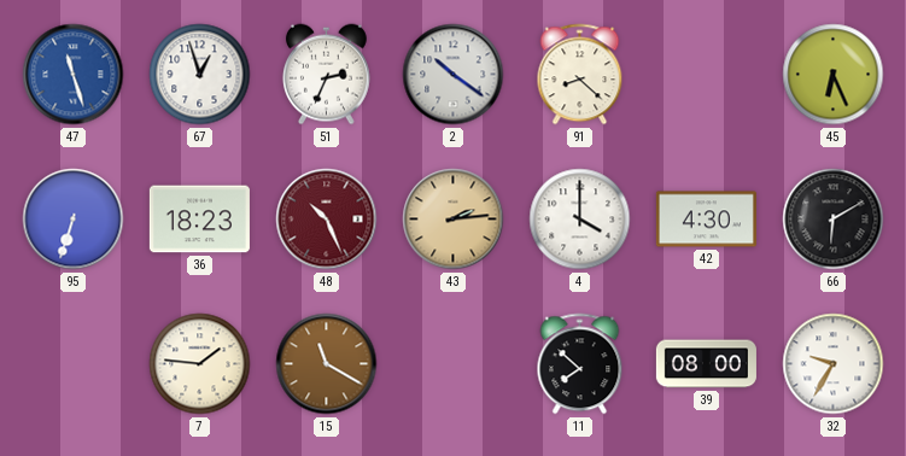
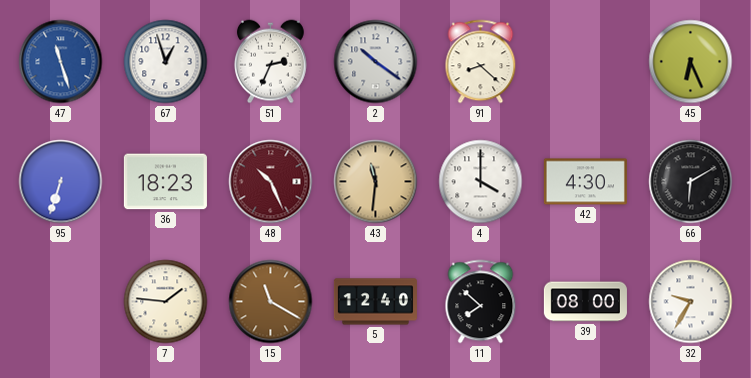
43: 2:14 -> 11:31 (376, 182)
5: none -> 12:40 (375, 302)
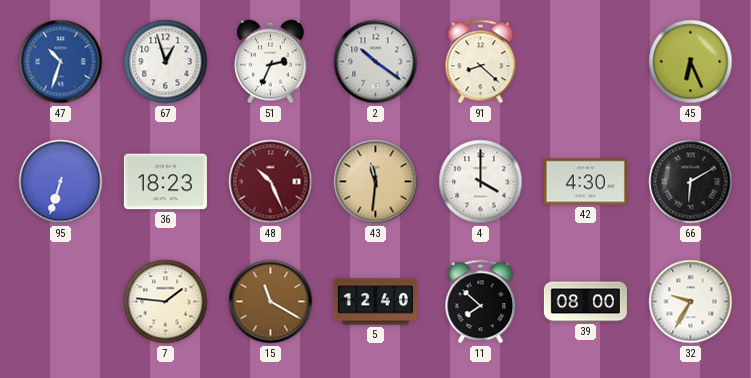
47: 11:27 -> 10:33 (61, 62)
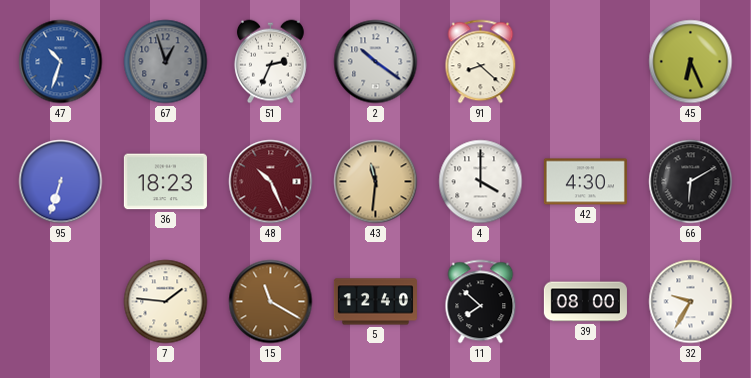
67 dial: white -> grey (166, 62)
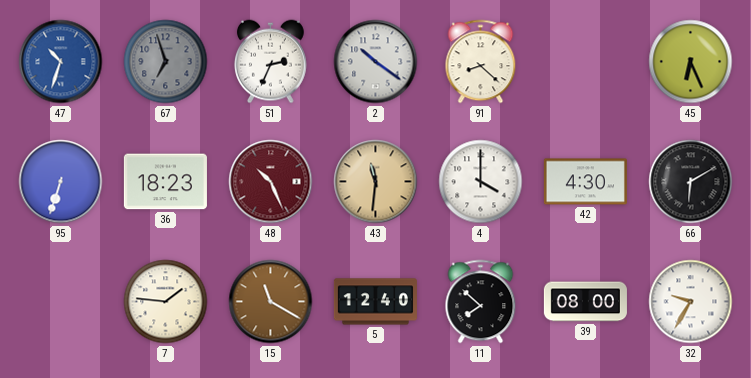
67: 12:57 -> 6:57 (166, 62)
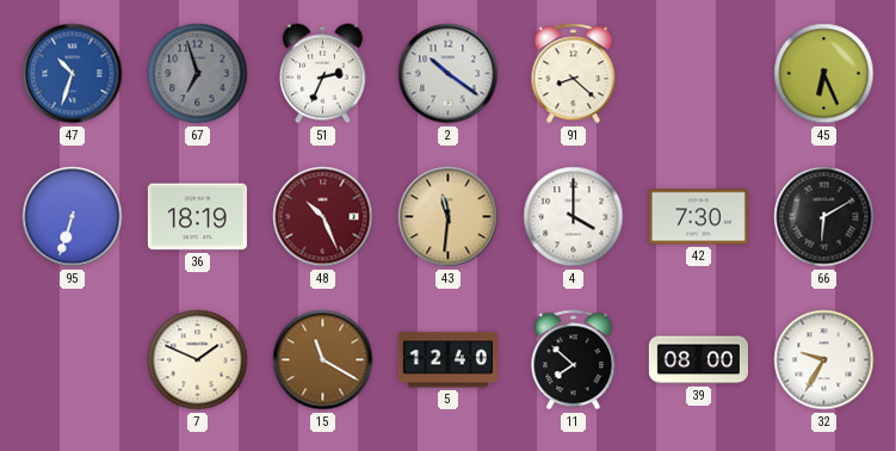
36: 18:23 -> 18:19 (197, 217)
42: 4:30 -> 7:30 (698, 217)
7: 1:46 -> 1:49 (198, 360)
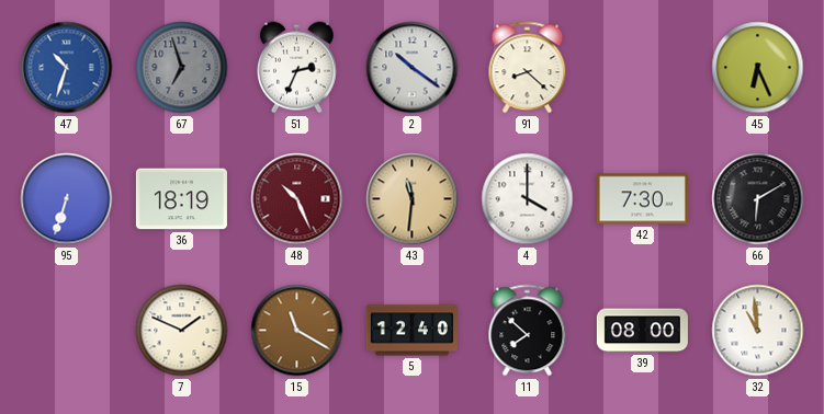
32: 9:35 -> 10:59 (758, 331)
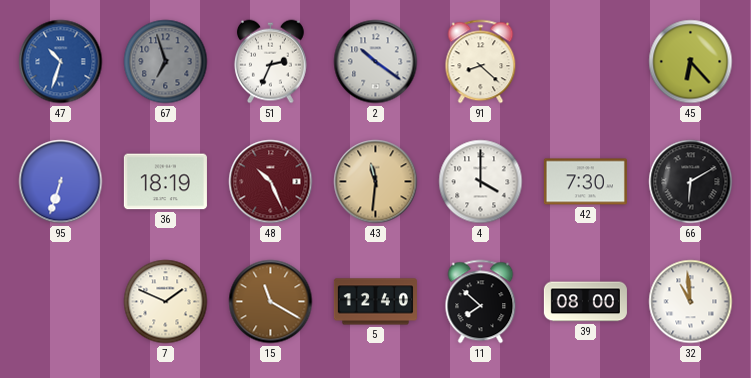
45: 6:26 -> 6:23 (691, 62)
